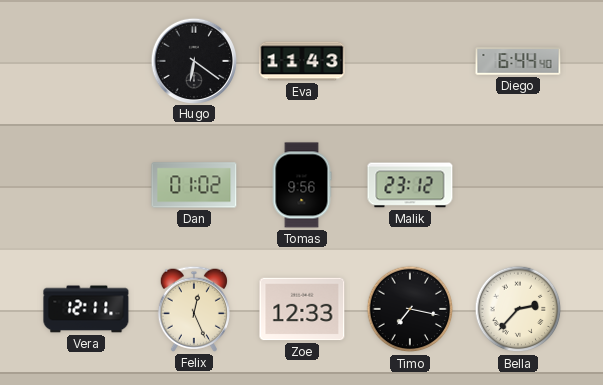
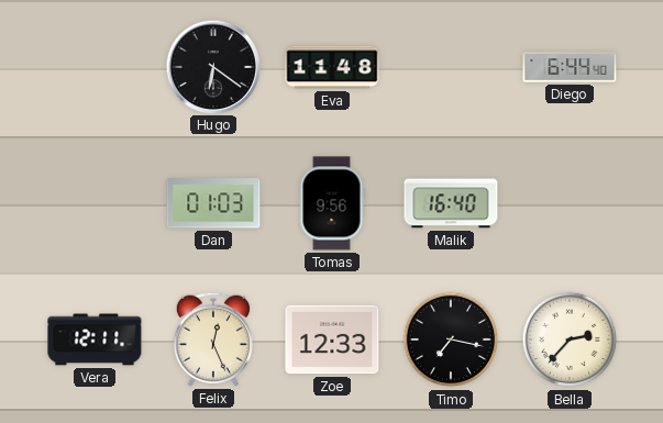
Eva: 11:43 -> 11:48 (332, 67)
Dan: 01:02 -> 01:03 (213, 203)
Malik: 23:12 -> 16:40 (451, 203)
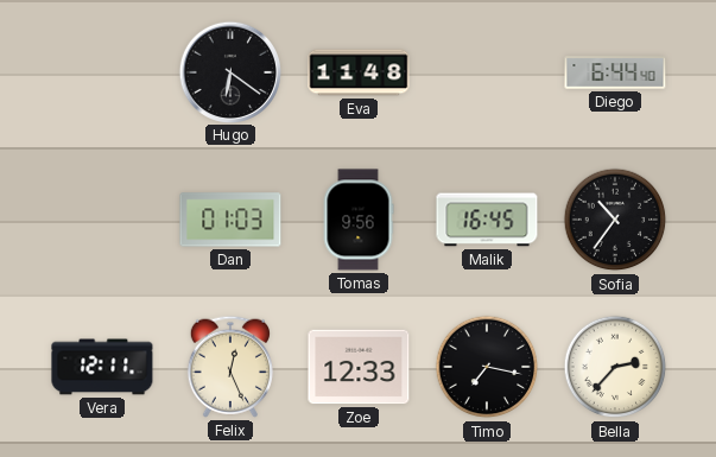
Malik: 16:40 -> 16:45 (487, 220)
Sofia: none -> 10:36 (615, 220)
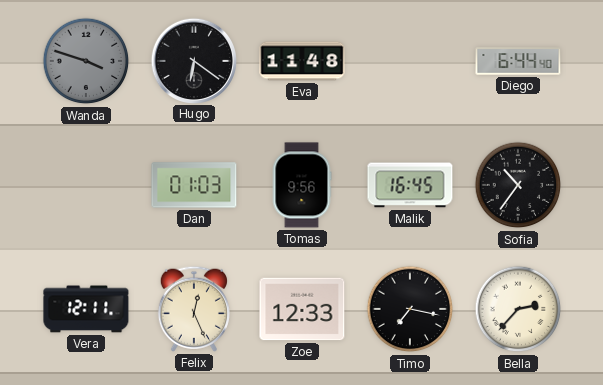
Wanda: none -> 3:48 (86, 61)
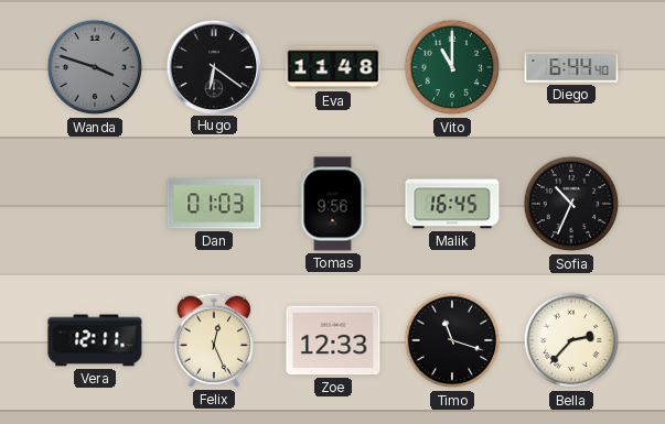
Vito: none -> 11:00 (452, 67)
Sofia: 10:36 -> 10:34 (571, 204)
Timo: 7:17 -> 11:18 (452, 340)
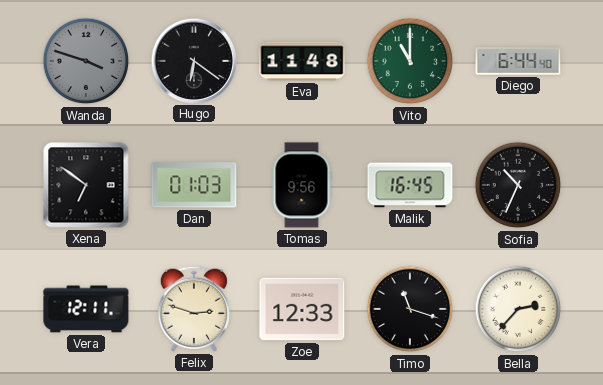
Xena: none -> 6:51 (86, 185)
Felix: 12:26 -> 2:48 (194, 309)
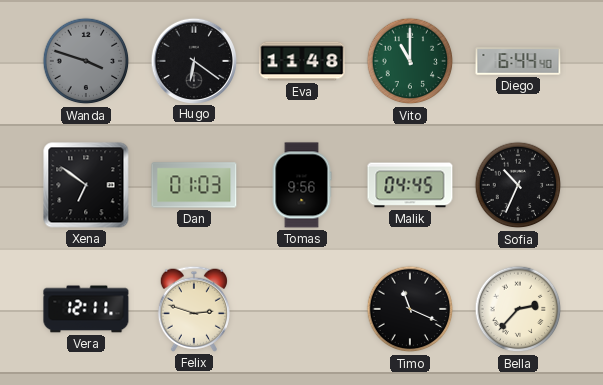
Malik: 16:45 -> 04:45 (410, 185)
Zoe: 12:33 -> none (302, 309)
Timo: 11:18 -> 11:19 (410, 309)
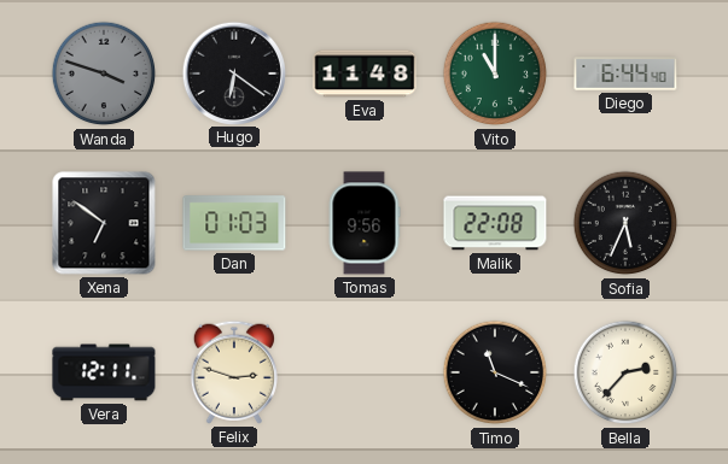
Malik: 04:45 -> 22:08 (495, 223)
Sofia: 10:34 -> 5:34 (625, 223)
